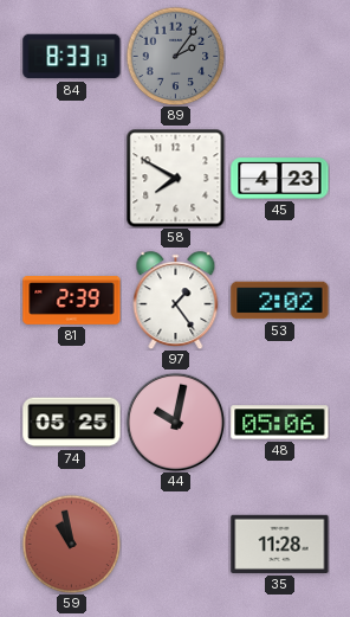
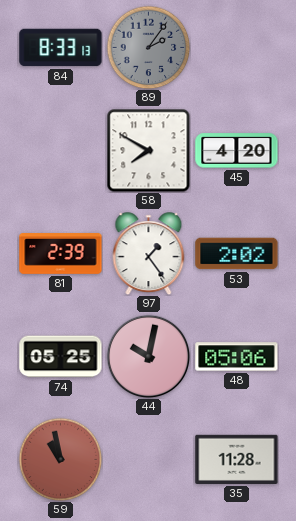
45: 4:23 -> 4:20 (237, 151)
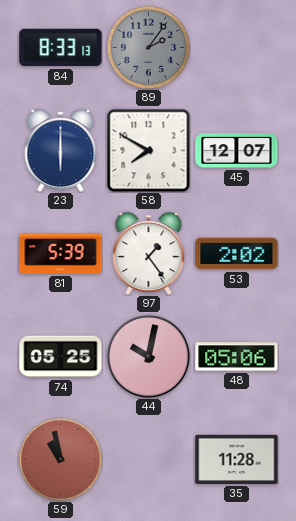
23: none -> 6:00 (61, 151)
45: 4:20 -> 12:07 (237, 151)
81: 2:39 -> 5:39 (61, 254)
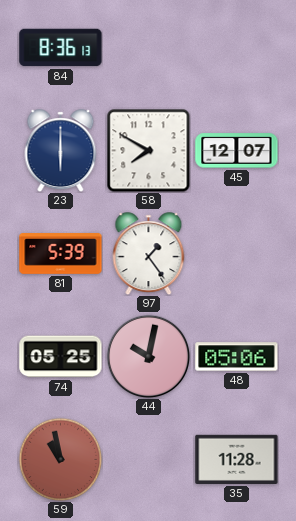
84: 8:33 -> 8:36 (61, 48)
89: 2:06 -> none (148, 47)
53: 2:02 -> none (237, 254)
